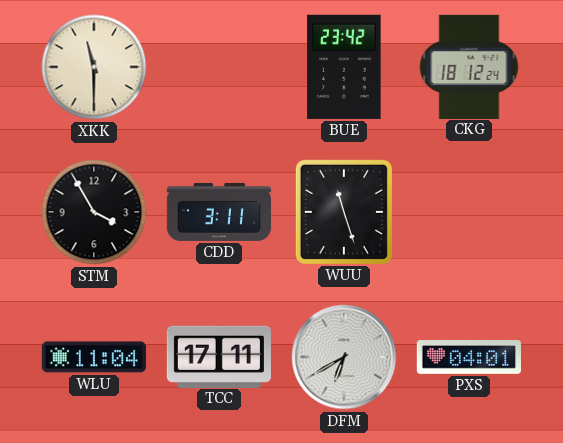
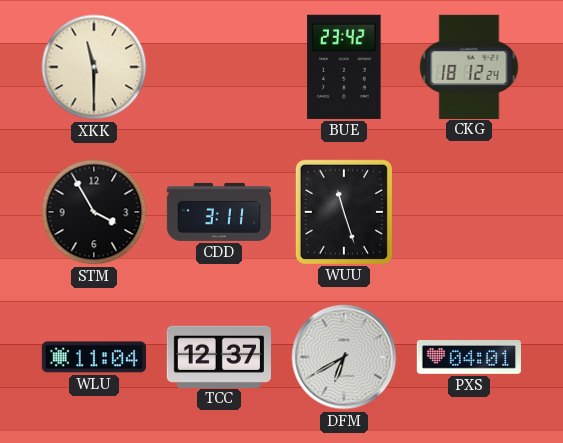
TCC: 17:11 -> 12:37 (218, 356)
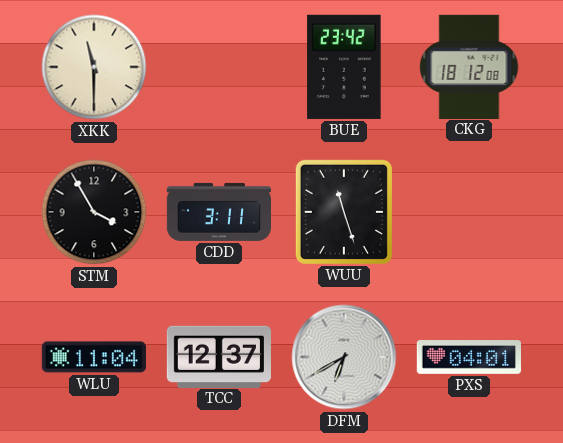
CKG: 18:12:24 -> 18:12:08 (469, 66)
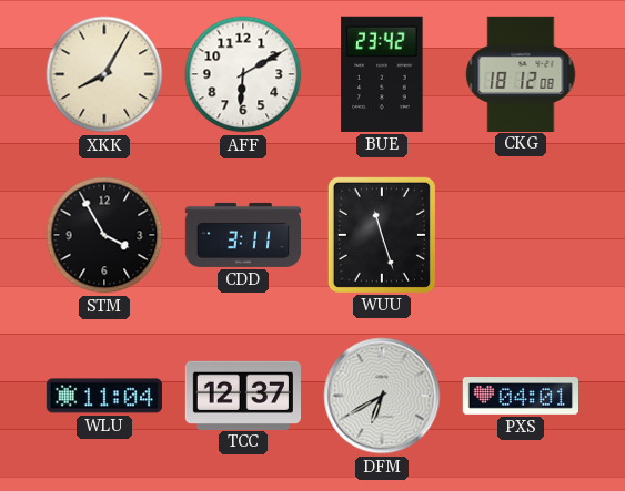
XKK: 11:30 -> 8:05 (104, 74)
AFF: none -> 6:10 (243, 74)
